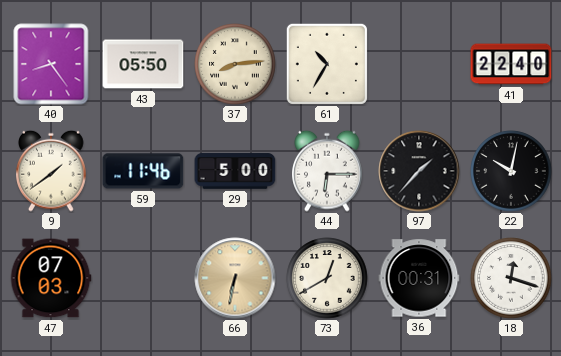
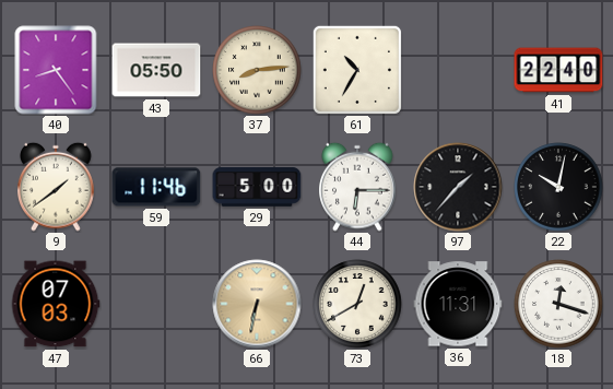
36: 00:31 -> 11:31 (458, 304)
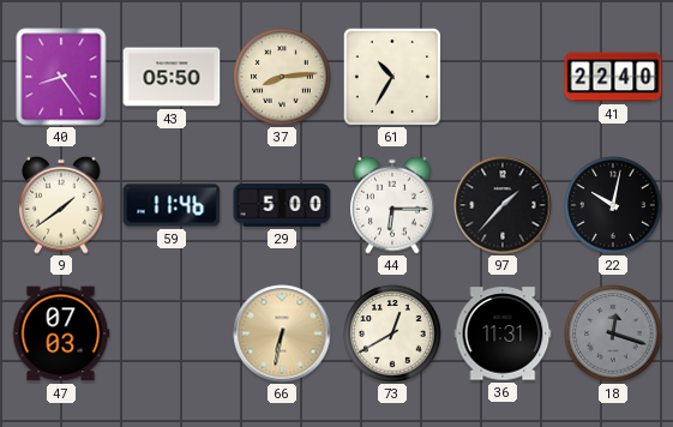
18 dial: white -> grey (613, 333)
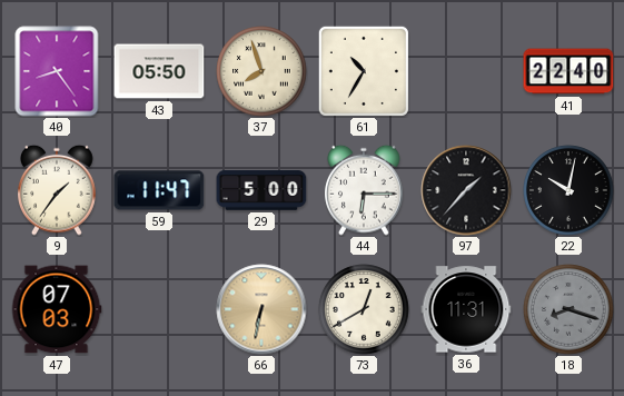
37: 8:14 -> 7:57 (261, 71)
9: 1:39 -> 1:36 (57, 190)
59: 11:46 -> 11:47 (159, 190)
18: 12:18 -> 8:18 (568, 309)
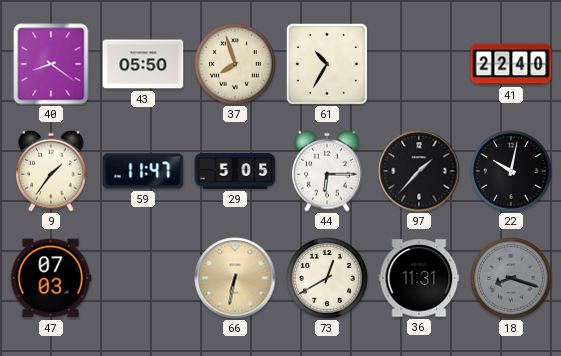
40: 8:24 -> 8:21 (51, 64)
29: 5:00 -> 5:05 (235, 171)
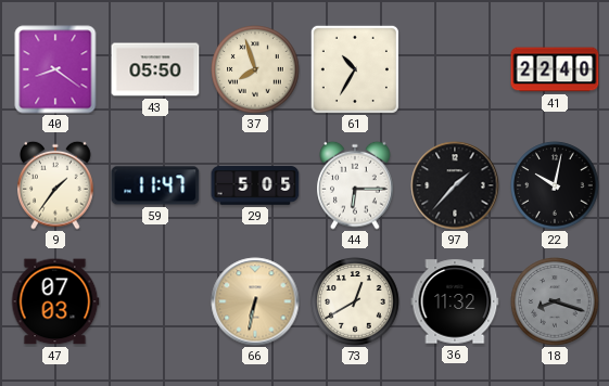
36: 11:31 -> 11:32 (455, 301)
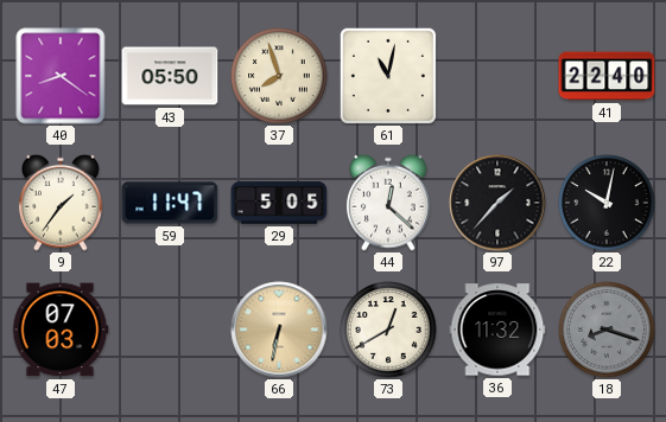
61: 10:35 -> 11:02 (388, 76)
44: 6:15 -> 12:22 (388, 203)
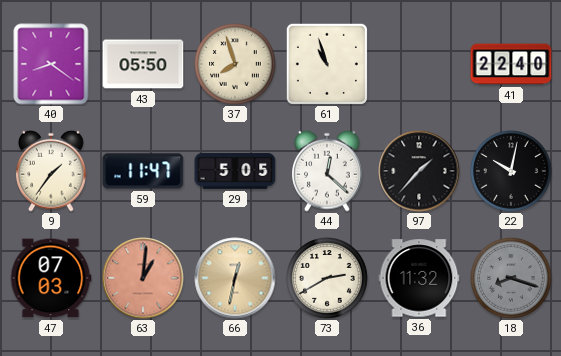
61: 11:02 -> 10:57 (327, 64)
63: none -> 1:01 (143, 278)
66: 6:32 -> 12:32 (235, 278)
73: 12:40 -> 2:40 (327, 278)
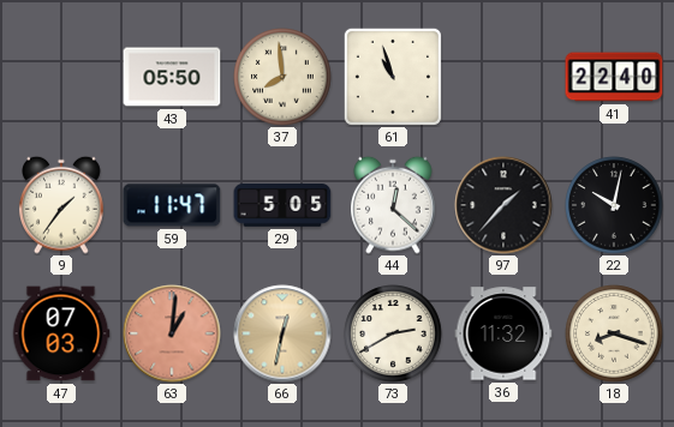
40: 8:21 -> none (51, 64)
37: 7:57 -> 7:59 (282, 77)
18 dial: grey -> cream (614, 333)
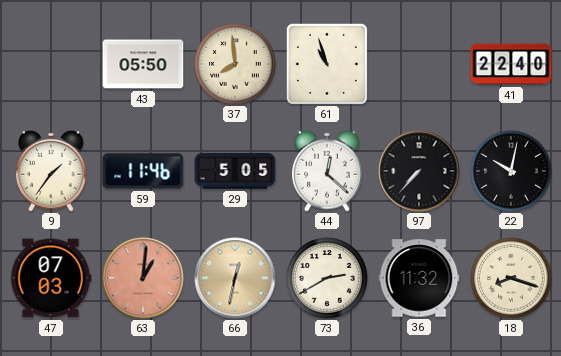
59: 11:47 -> 11:46 (143, 171)
97: 1:37 -> 7:37 (419, 171)
